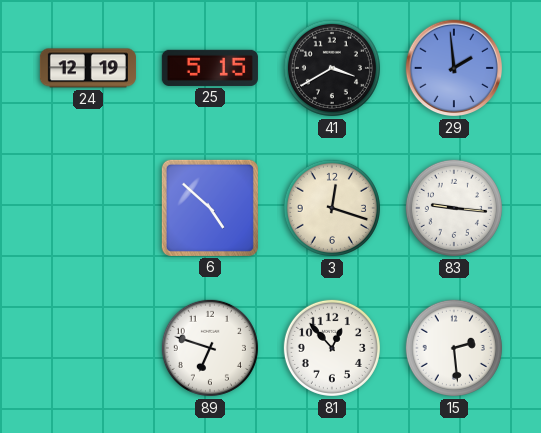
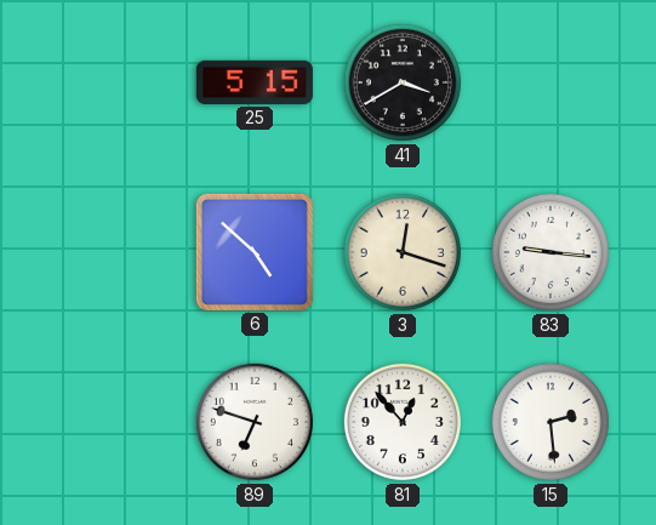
24: 12:19 -> none (88, 68)
29: 1:59 -> none (454, 68)
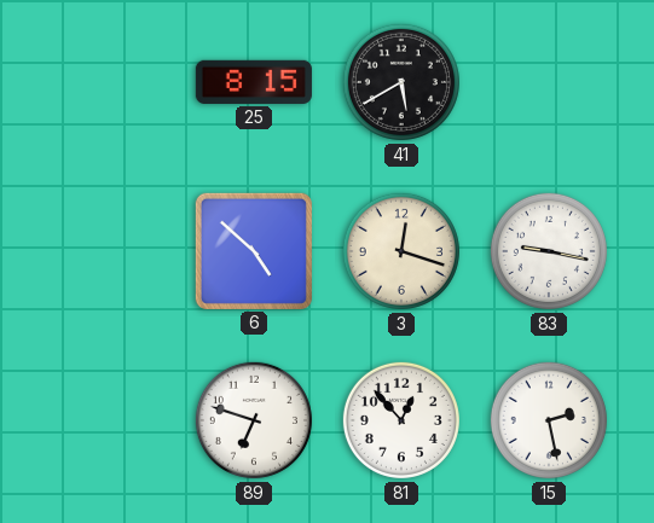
25: 5:15 -> 8:15 (254, 82)
41: 3:40 -> 5:40 (401, 82)
83: 9:16 -> 9:17 (549, 251)
15: 2:29 -> 2:28 (549, 420)
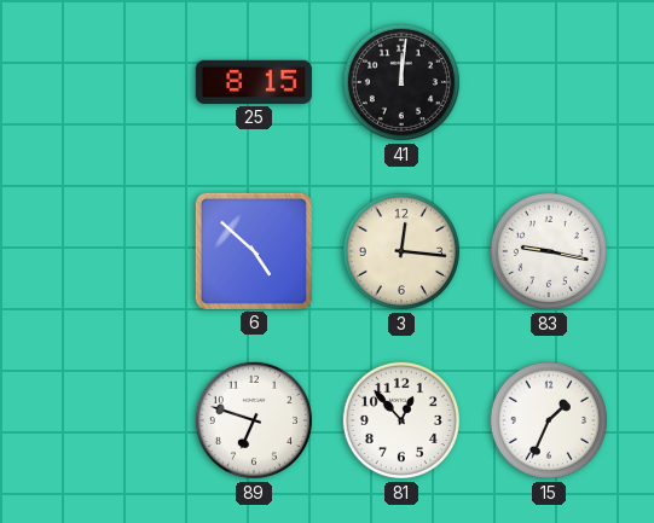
41: 5:40 -> 12:01 (401, 82)
3: 12:18 -> 12:16 (401, 251)
15: 2:28 -> 1:34 (549, 420)
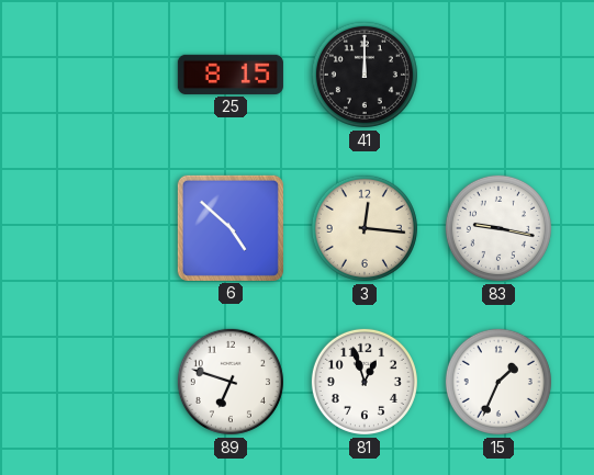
41: 12:01 -> 12:00 (365, 75)
81: 12:53 -> 12:57 (365, 382)
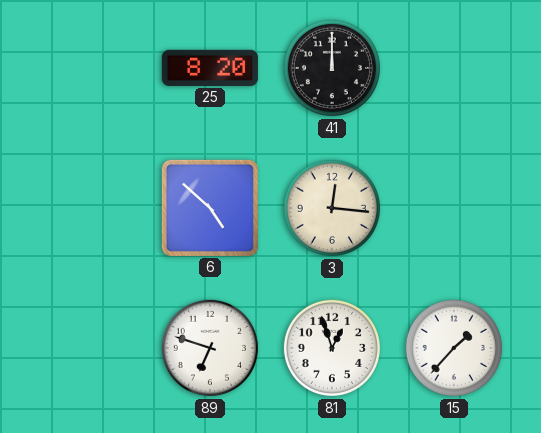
25: 8:15 -> 8:20 (210, 68)
83: 9:17 -> none (498, 228)
15: 1:34 -> 1:37 (454, 348)
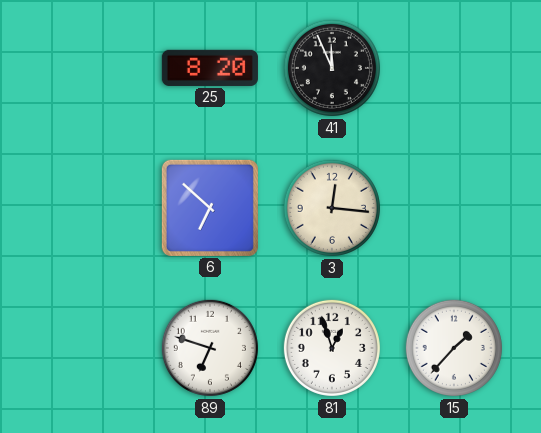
41: 12:00 -> 11:56 (332, 68)
6: 4:52 -> 6:52 (210, 208)
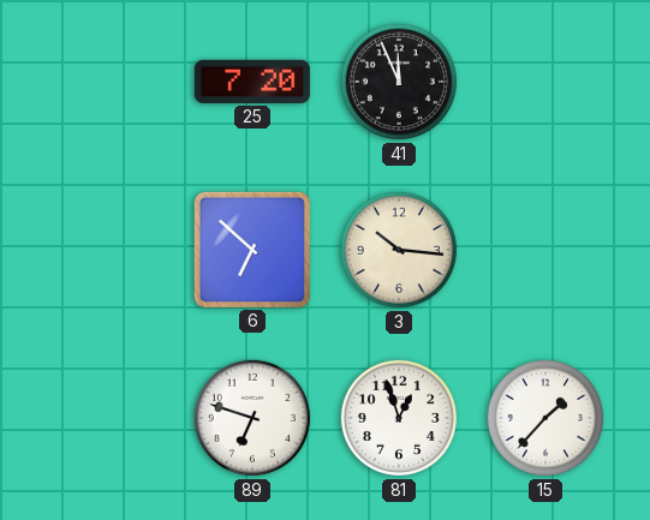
25: 8:20 -> 7:20 (252, 82)
3: 12:16 -> 10:16 (399, 250)
